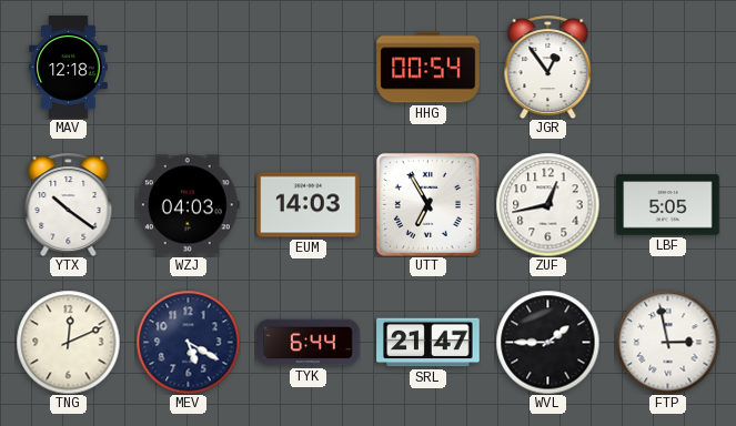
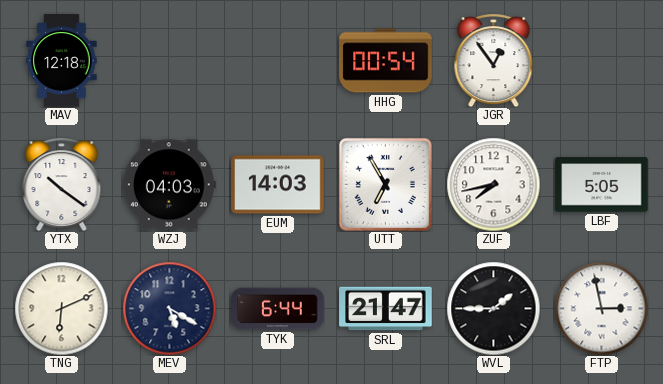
ZUF: 12:43 -> 7:43 (493, 184)
TNG: 12:11 -> 6:11 (61, 308)
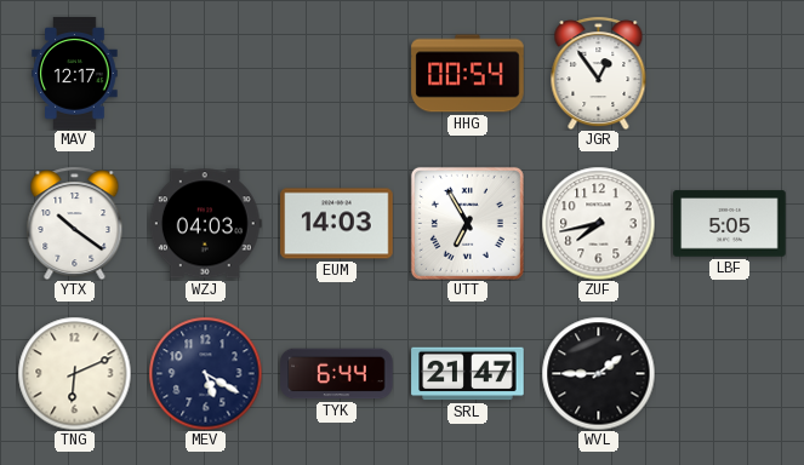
MAV: 12:18 -> 12:17 (75, 74)
FTP: 2:58 -> none (601, 308)
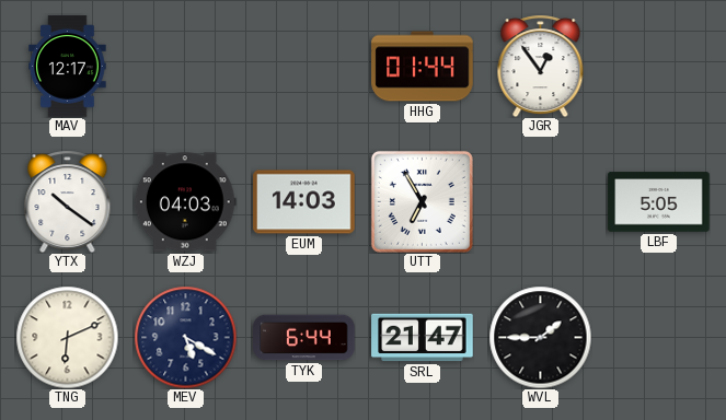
HHG: 00:54 -> 01:44 (423, 67)
ZUF: 7:43 -> none (598, 223)
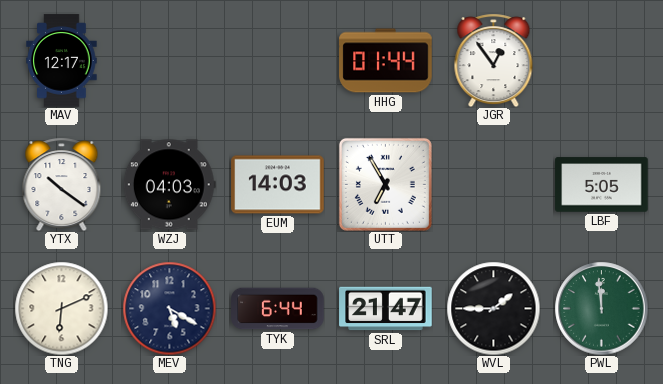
PWL: none -> 11:59 (601, 308)
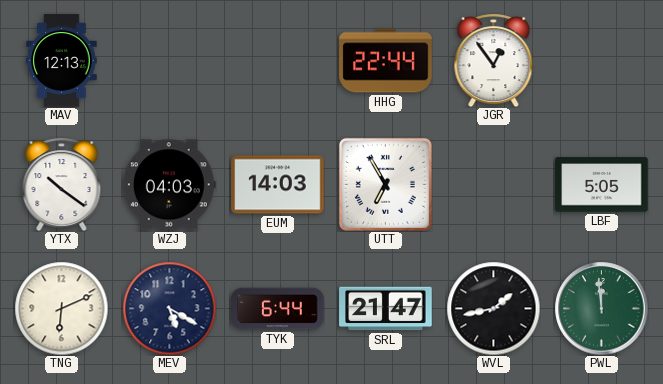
MAV: 12:17 -> 12:13 (62, 61)
HHG: 01:44 -> 22:44 (386, 61)
WVL: 1:45 -> 1:43 (493, 308)
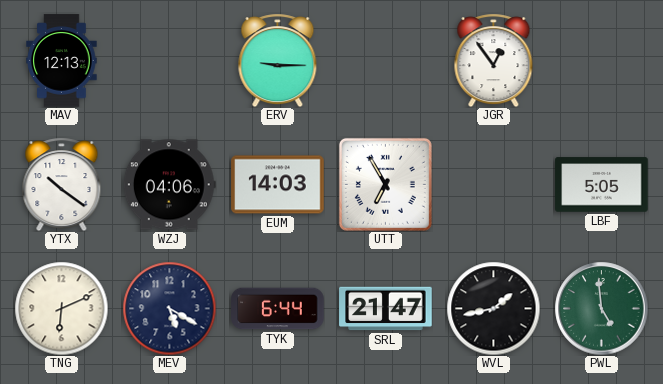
ERV: none -> 9:15 (278, 60)
HHG: 22:44 -> none (386, 61)
WZJ: 04:03 -> 04:06 (169, 185)
PWL: 11:59 -> 4:59 (601, 308)
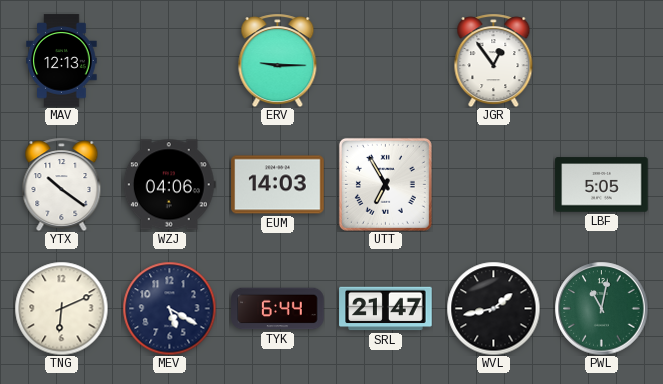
PWL: 4:59 -> 11:02 (601, 308)
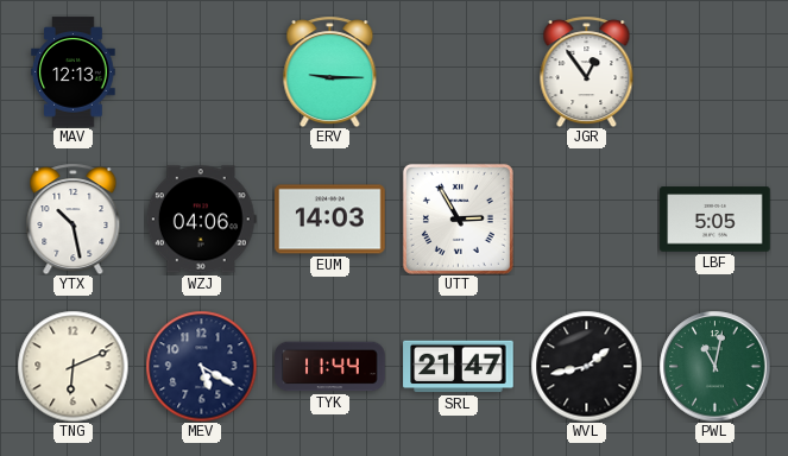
YTX: 10:21 -> 10:28 (74, 218)
UTT: 6:55 -> 2:55 (458, 218)
TYK: 6:44 -> 11:44 (330, 367)
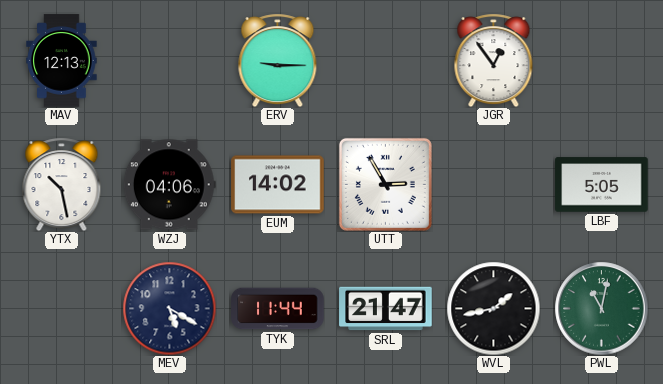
EUM: 14:03 -> 14:02 (278, 185)
TNG: 6:11 -> none (73, 366)
